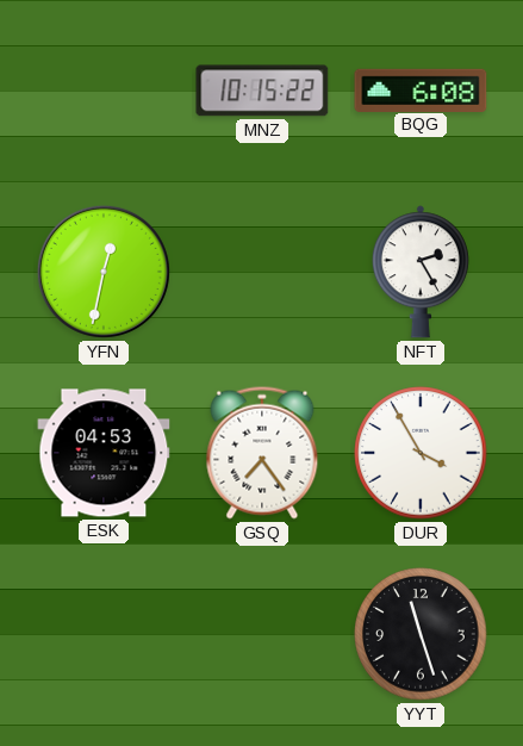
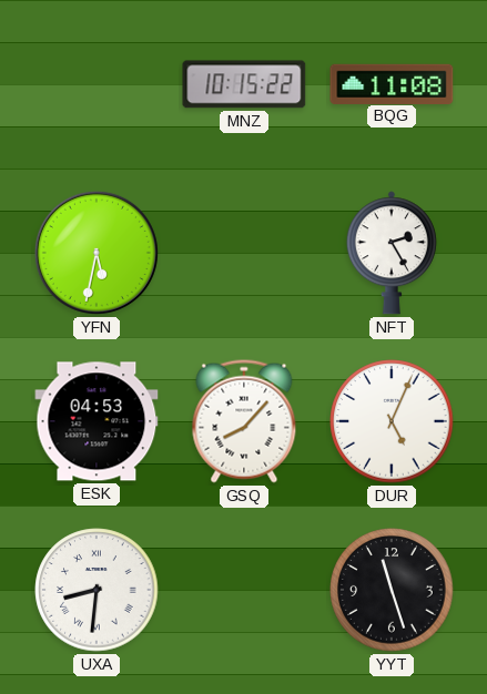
BQG: 6:08 -> 11:08 (392, 83)
YFN: 12:32 -> 5:32 (97, 253)
GSQ: 7:24 -> 8:07 (244, 421)
DUR: 3:55 -> 5:04 (392, 421)
UXA: none -> 8:31 (97, 590)
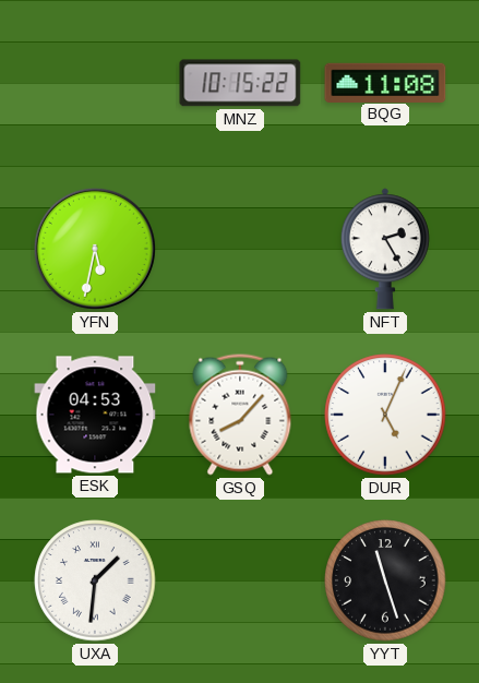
UXA: 8:31 -> 1:31 (95, 580)
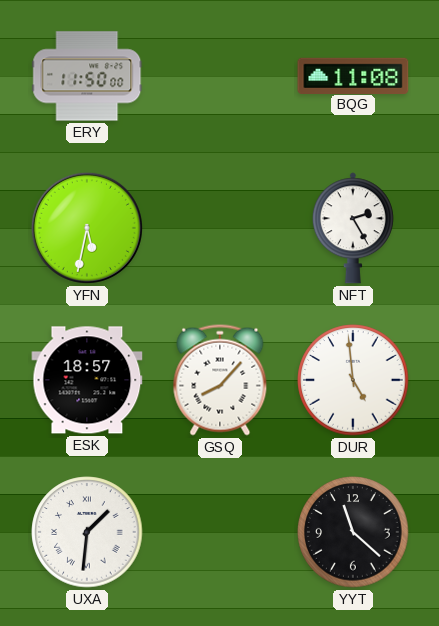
ERY: none -> 11:50 (87, 76)
MNZ: 10:15 -> none (240, 83)
ESK: 04:53 -> 18:57 (87, 380)
DUR: 5:04 -> 4:59 (353, 380)
YYT: 11:27 -> 11:22 (353, 532)
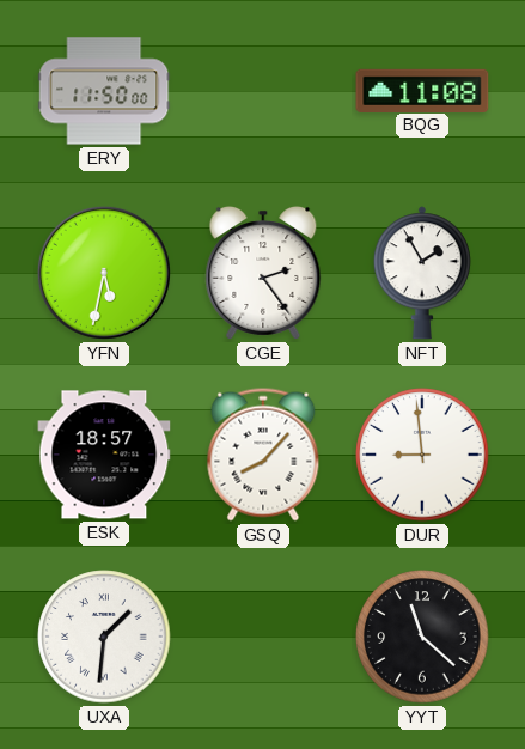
CGE: none -> 2:24 (263, 273)
NFT: 2:25 -> 1:55 (422, 273)
DUR: 4:59 -> 8:59 (422, 455)
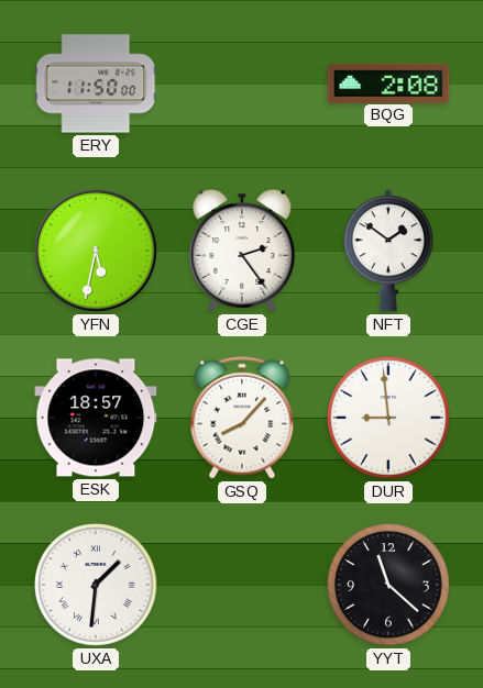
BQG: 11:08 -> 2:08 (388, 82)
NFT: 1:55 -> 1:51 (388, 251)
